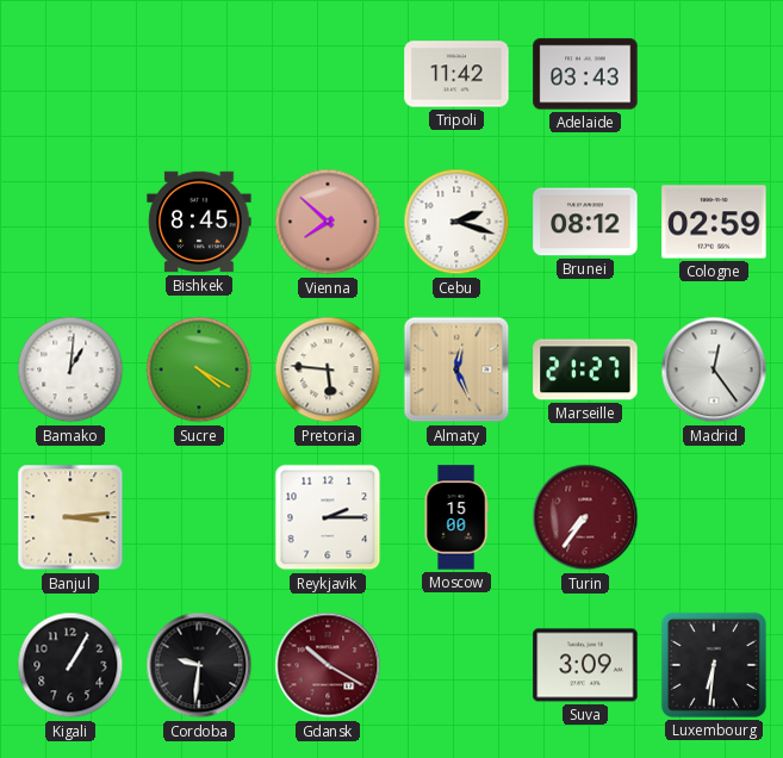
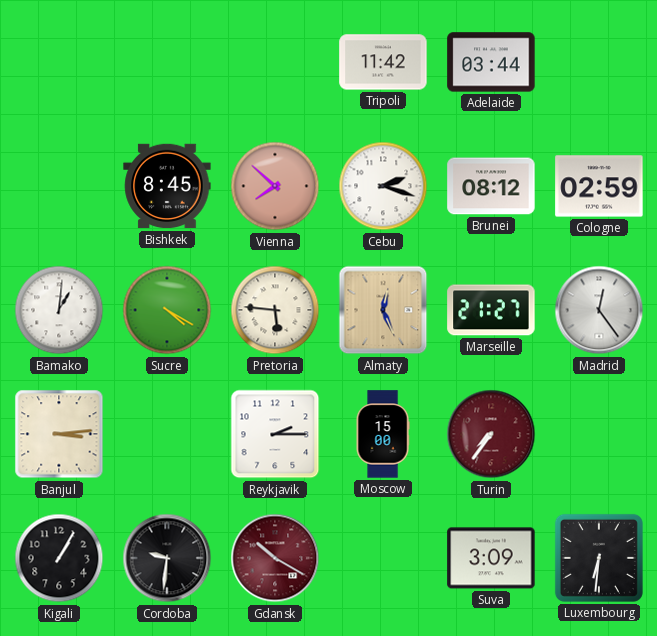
Adelaide: 03:43 -> 03:44 (491, 62)
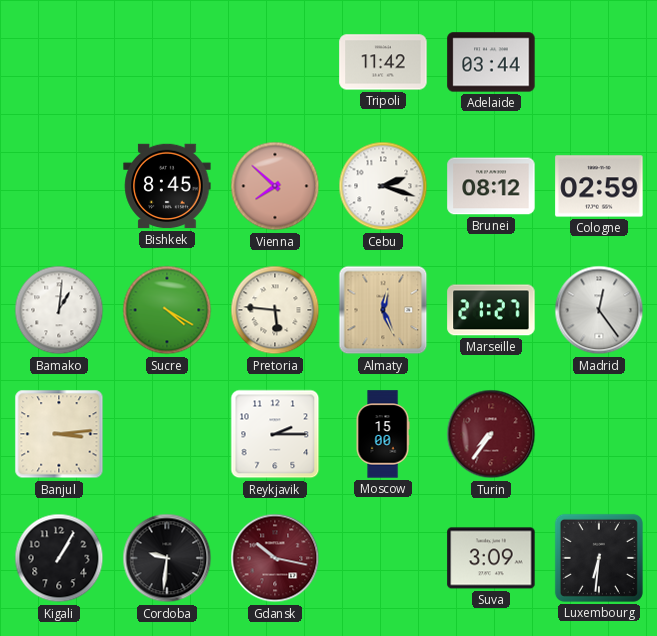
Gdansk: 10:20 -> 10:17 (275, 558)
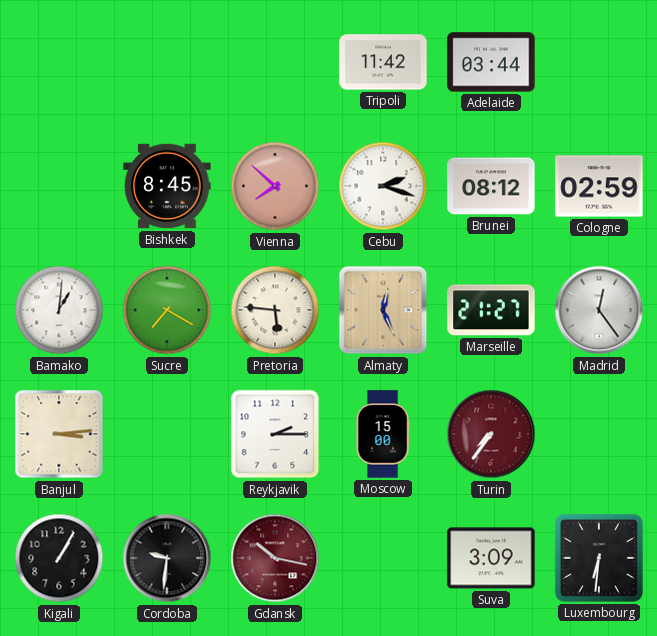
Sucre: 4:20 -> 7:20 (167, 310)
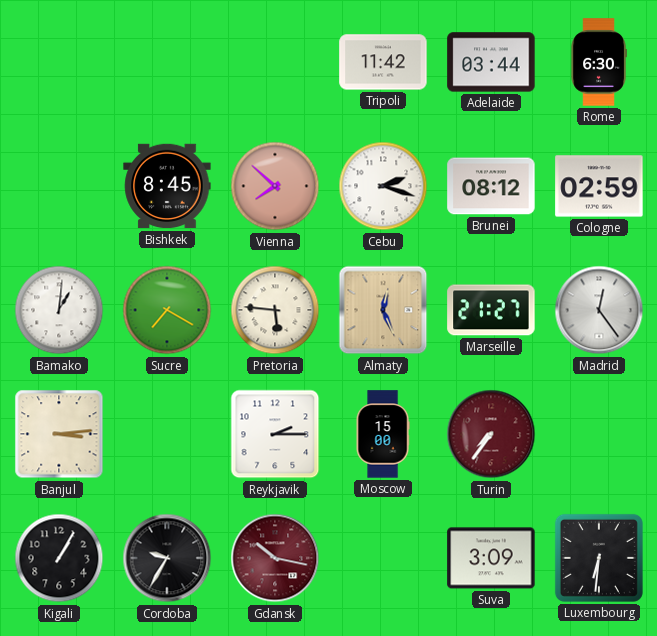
Rome: none -> 6:30 (599, 62)
Cordoba: 9:31 -> 9:35 (167, 558)
